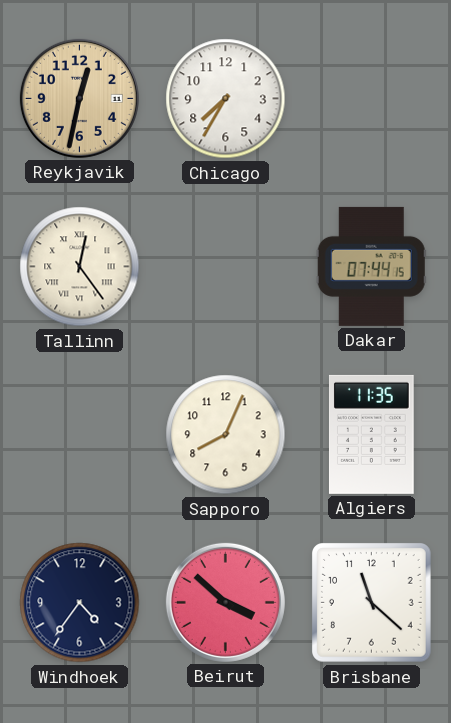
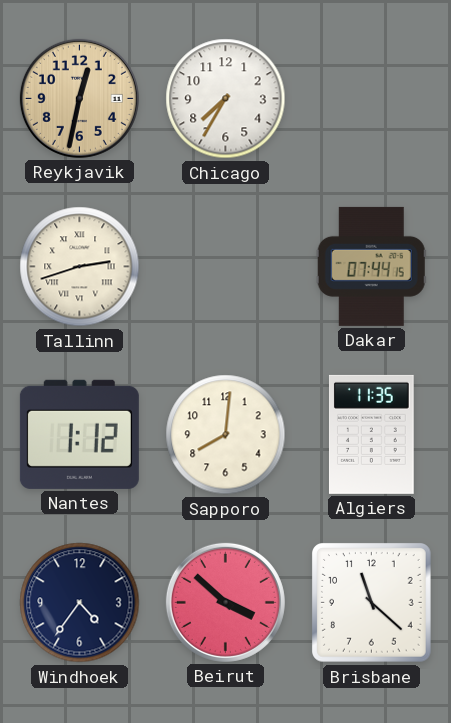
Tallinn: 12:24 -> 2:42 (80, 267)
Nantes: none -> 1:12 (79, 434)
Sapporo: 8:04 -> 8:01 (226, 435)
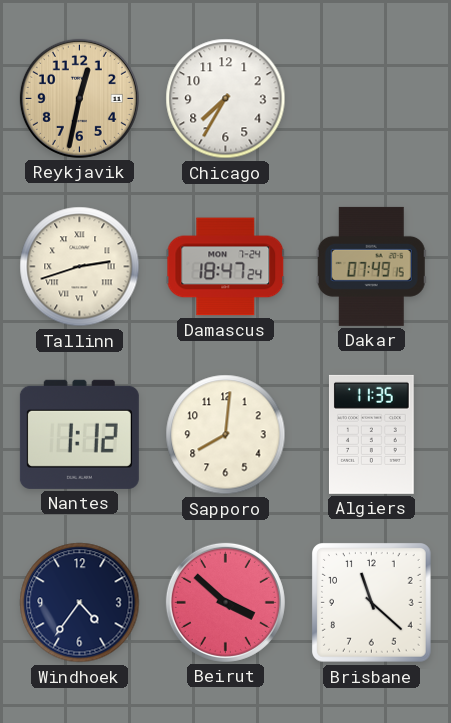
Damascus: none -> 18:47 (226, 267)
Dakar: 07:44 -> 07:49 (371, 266)
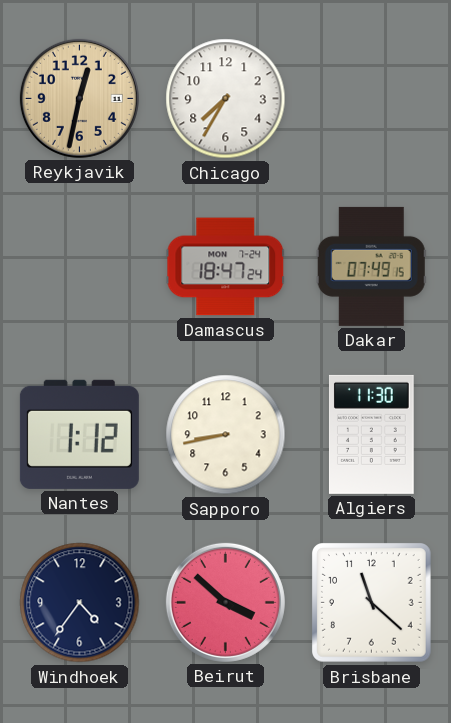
Tallinn: 2:42 -> none (80, 267)
Sapporo: 8:01 -> 8:43 (226, 435)
Algiers: 11:35 -> 11:30 (371, 434)
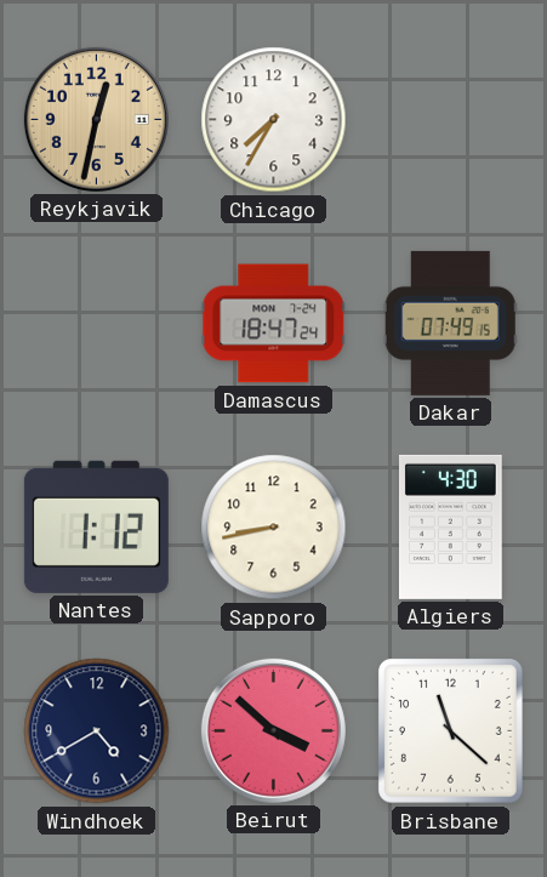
Algiers: 11:30 -> 4:30 (450, 526)
Windhoek: 4:36 -> 4:40 (97, 731)
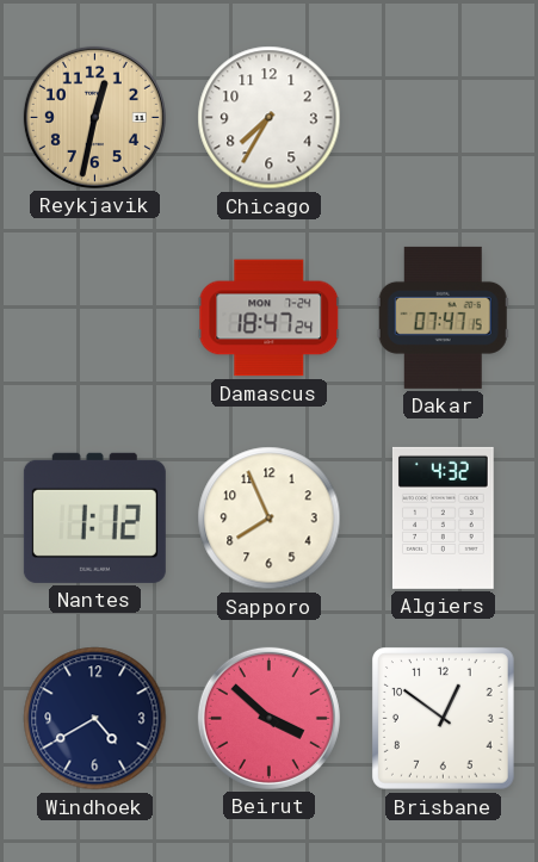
Dakar: 07:49 -> 07:47 (443, 317)
Sapporo: 8:43 -> 7:56 (270, 519)
Algiers: 4:30 -> 4:32 (443, 517)
Brisbane: 11:22 -> 12:51 (444, 719)
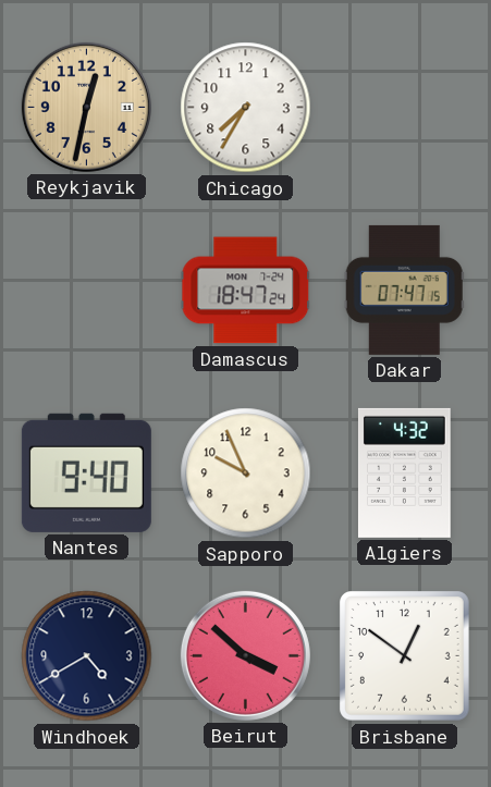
Nantes: 1:12 -> 9:40 (86, 472)
Sapporo: 7:56 -> 9:56 (246, 474)
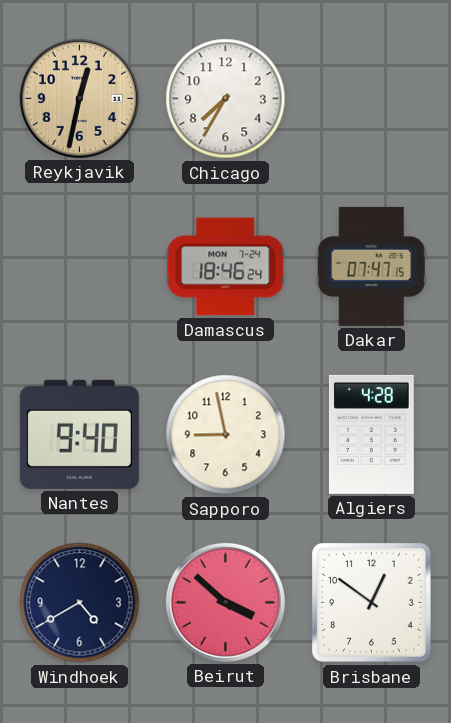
Damascus: 18:47 -> 18:46 (226, 267)
Sapporo: 9:56 -> 8:58 (226, 435)
Algiers: 4:32 -> 4:28 (371, 434)
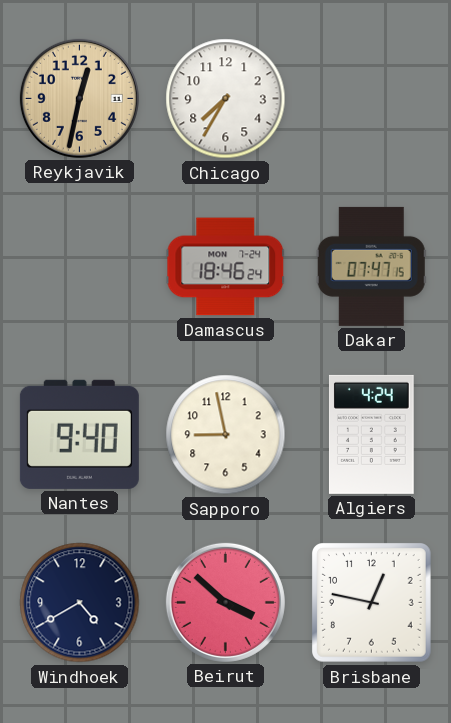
Algiers: 4:28 -> 4:24 (371, 434)
Brisbane: 12:51 -> 12:47 (372, 603)
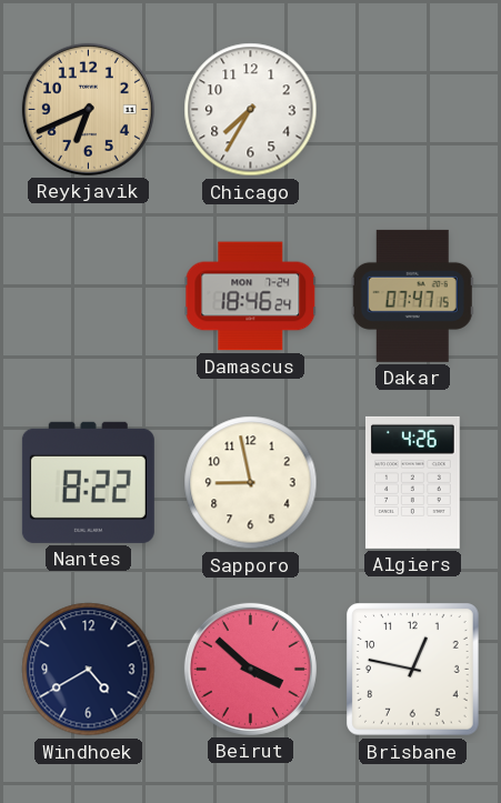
Reykjavik: 12:32 -> 6:41 (88, 109)
Nantes: 9:40 -> 8:22 (88, 482)
Algiers: 4:24 -> 4:26 (412, 482)
